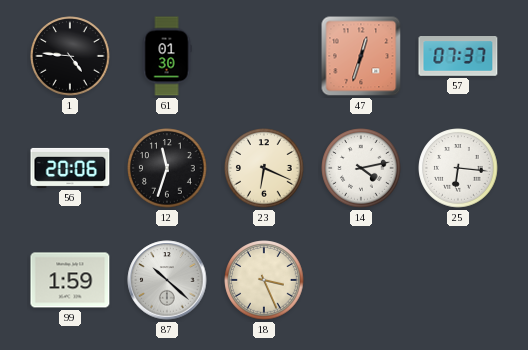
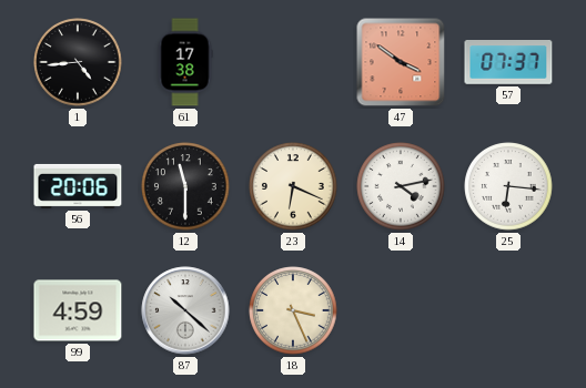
1: 4:46 -> 4:44 (78, 62)
61: 01:30 -> 17:38 (185, 62)
47: 12:33 -> 3:51 (401, 62)
12: 11:33 -> 11:30 (185, 186)
99: 1:59 -> 4:59 (78, 310)
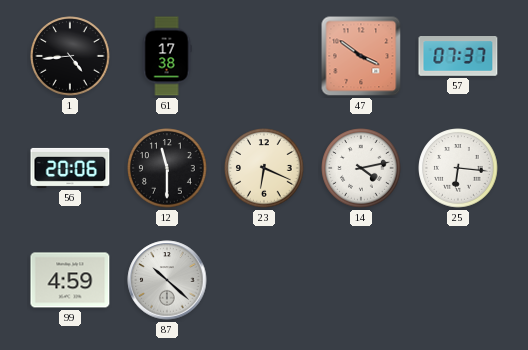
18: 3:26 -> none (293, 310)
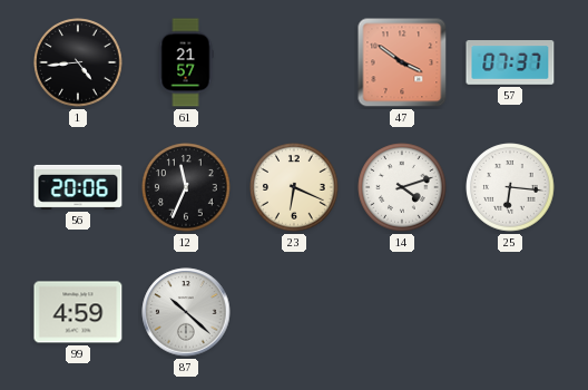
61: 17:38 -> 21:57 (186, 62)
12: 11:30 -> 11:34 (186, 187)
14: 4:13 -> 4:12 (402, 187)
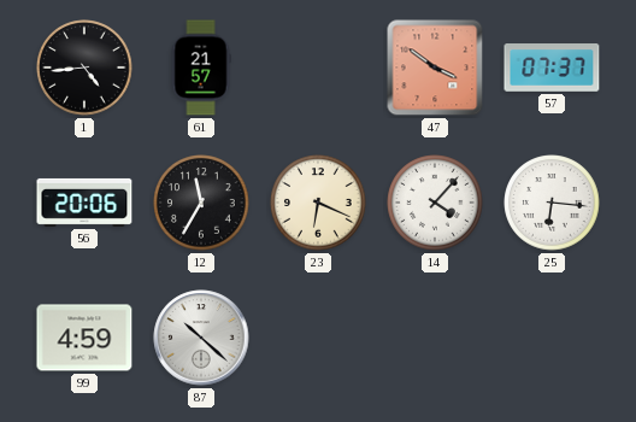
12: 11:34 -> 11:35 (201, 203)
14: 4:12 -> 4:07 (435, 203)
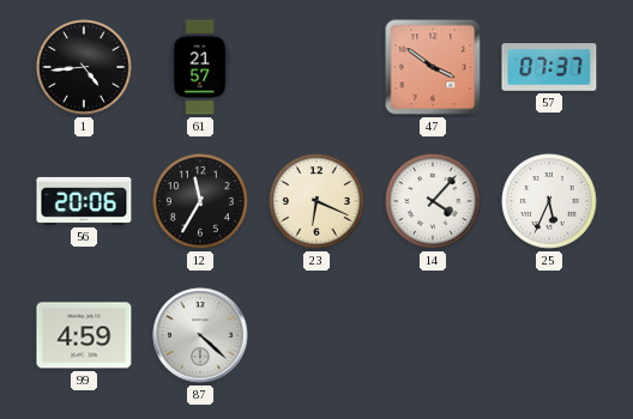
25: 6:16 -> 5:34 (549, 201)
87: 10:22 -> 4:22 (200, 335)
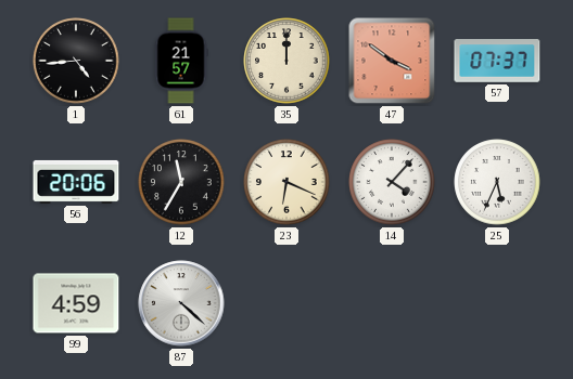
35: none -> 12:00 (286, 61)
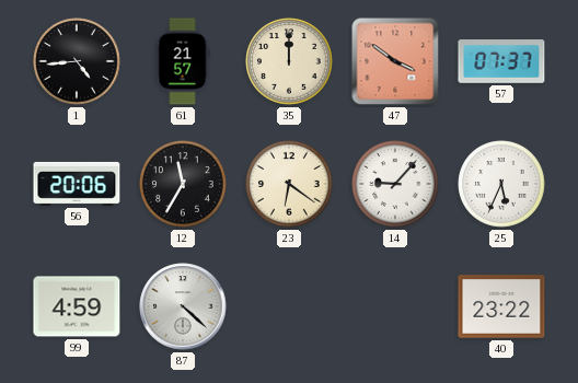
23: 6:19 -> 6:21 (289, 184)
14: 4:07 -> 9:07 (395, 184)
40: none -> 23:22 (501, 306)
